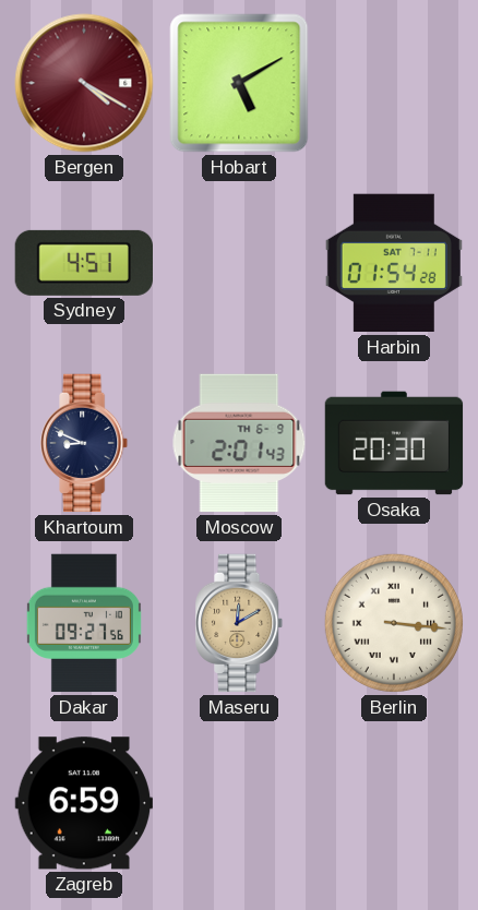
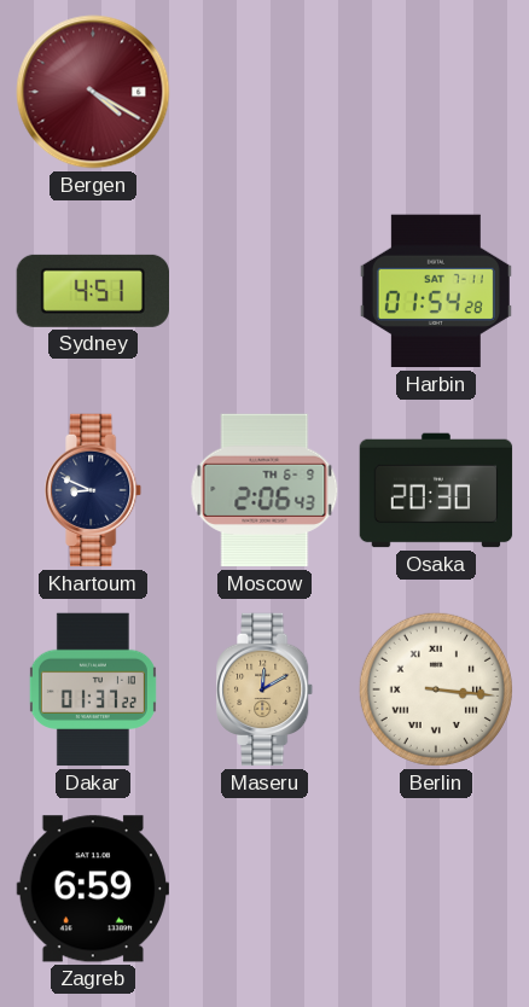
Hobart: 5:10 -> none (239, 83)
Moscow: 2:01 -> 2:06 (264, 490)
Dakar: 09:27 -> 01:37 (93, 689)
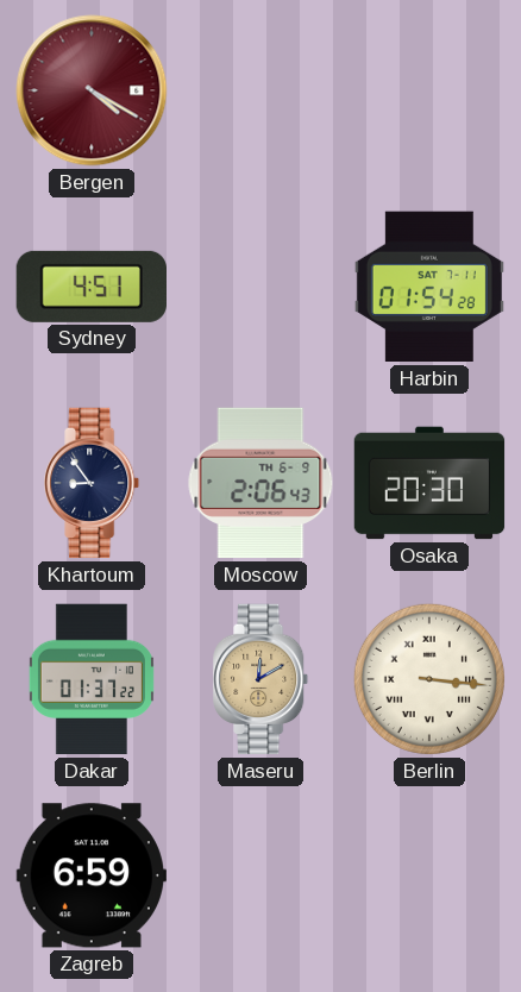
Khartoum: 8:49 -> 8:54 (93, 483)
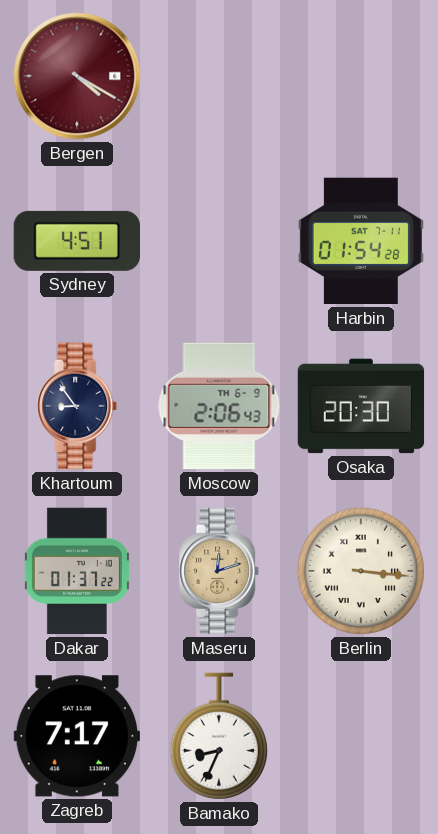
Maseru: 12:10 -> 12:12 (220, 571)
Zagreb: 6:59 -> 7:17 (76, 736)
Bamako: none -> 8:34 (219, 736)
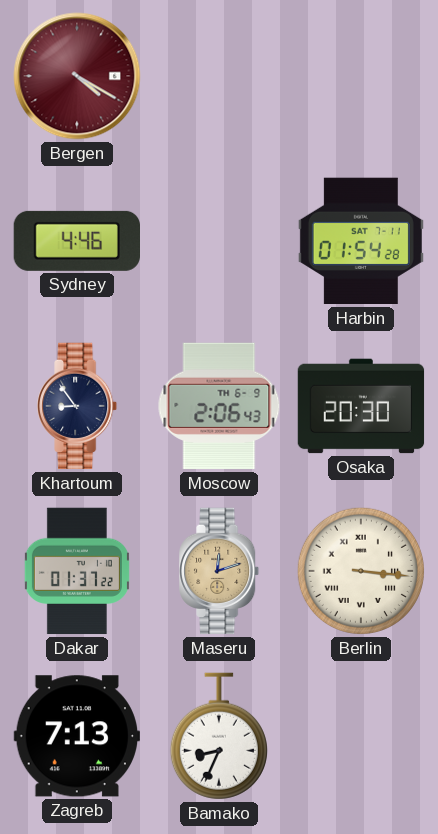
Sydney: 4:51 -> 4:46 (76, 241)
Zagreb: 7:17 -> 7:13 (76, 736)
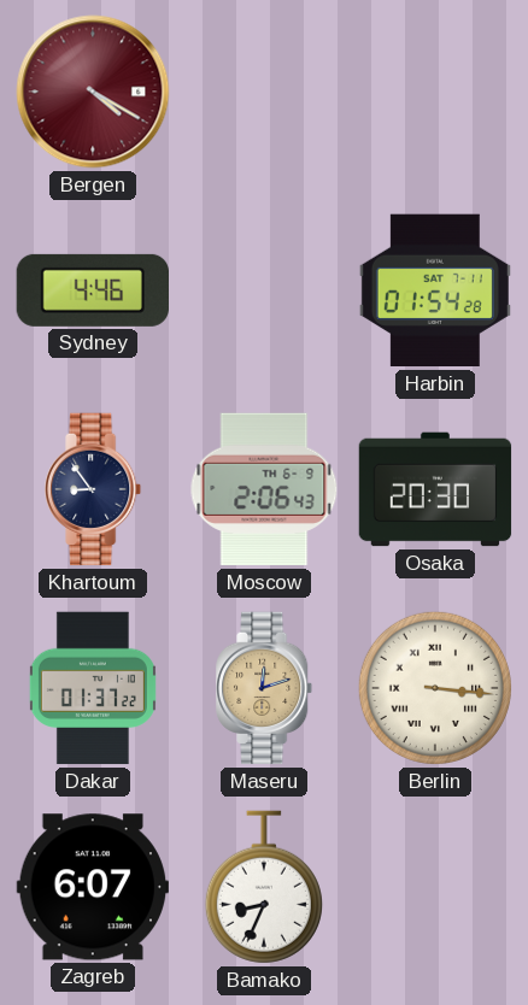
Zagreb: 7:13 -> 6:07 (92, 887)
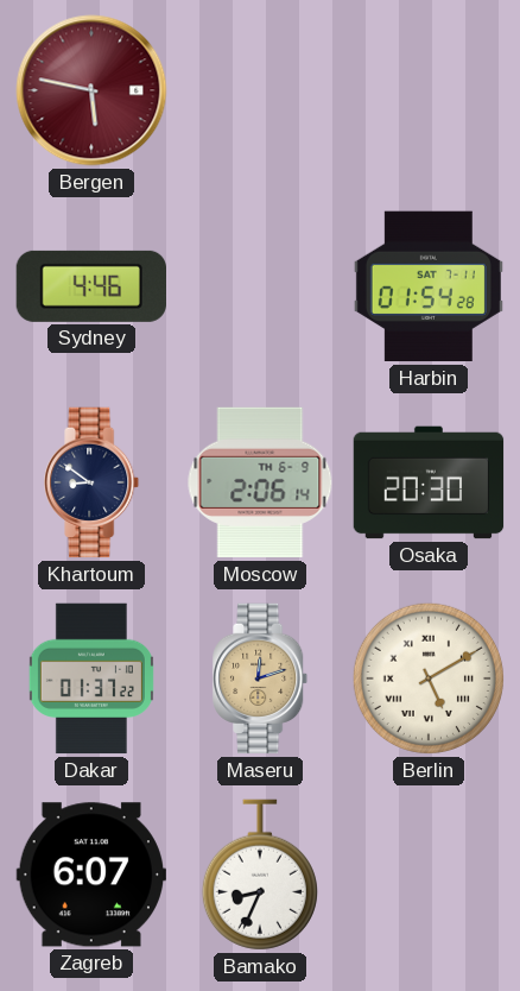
Bergen: 4:20 -> 5:47 (91, 90)
Khartoum: 8:54 -> 8:51 (93, 482)
Moscow: 2:06:43 -> 2:06:14 (260, 482)
Berlin: 3:16 -> 5:10 (429, 678)
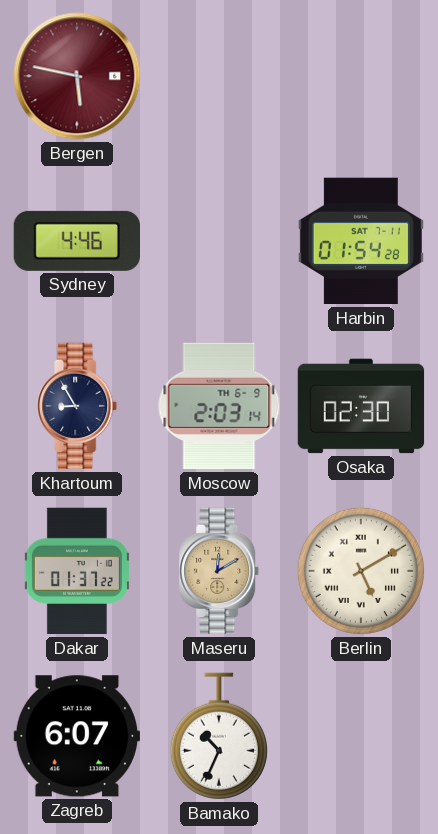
Khartoum: 8:51 -> 8:55 (78, 406)
Moscow: 2:06 -> 2:03 (219, 406)
Osaka: 20:30 -> 02:30 (361, 406)
Maseru: 12:12 -> 12:10 (220, 571)
Bamako: 8:34 -> 10:34 (219, 736)
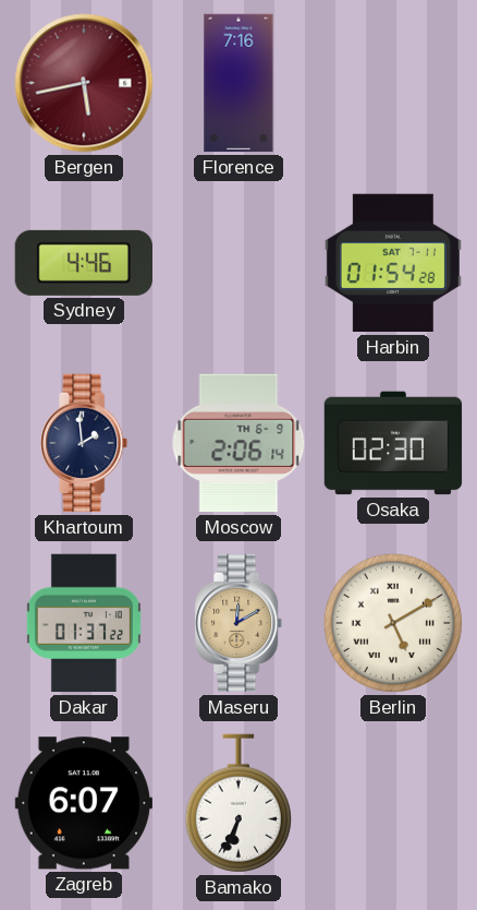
Bergen: 5:47 -> 5:43 (84, 83)
Florence: none -> 7:16 (238, 83)
Khartoum: 8:55 -> 1:59 (85, 443)
Moscow: 2:03 -> 2:06 (238, 443)
Bamako: 10:34 -> 6:34 (238, 803)
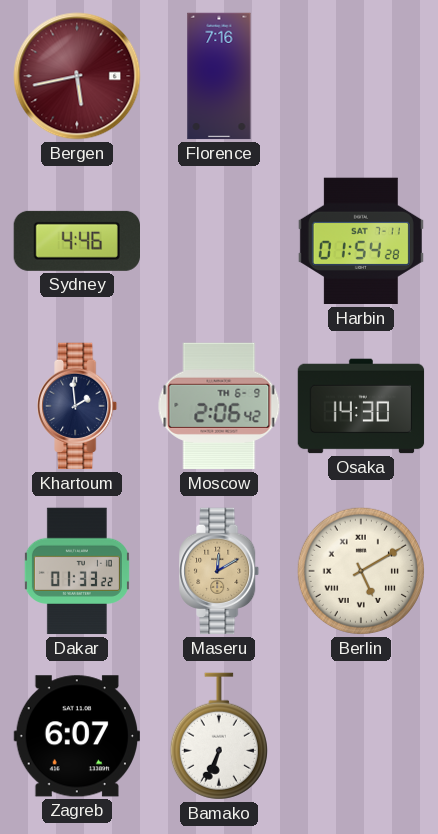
Moscow: 2:06:14 -> 2:06:42 (219, 406)
Osaka: 02:30 -> 14:30 (361, 406)
Dakar: 01:37 -> 01:33 (77, 571)
